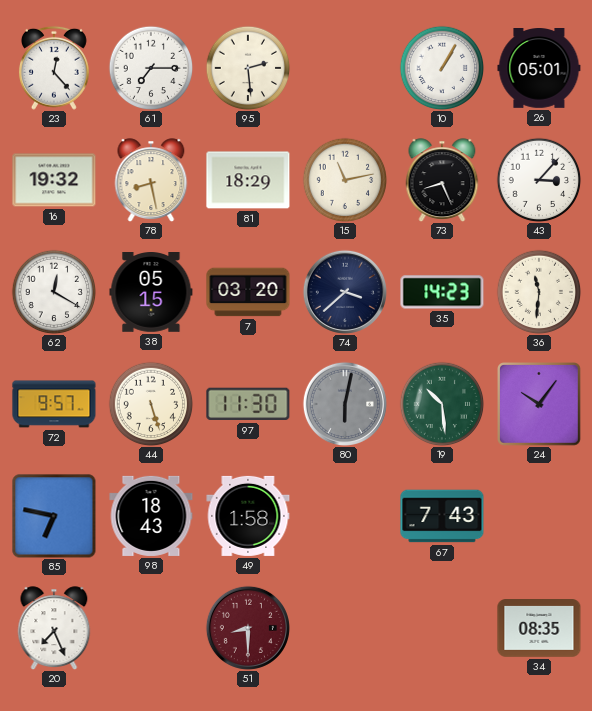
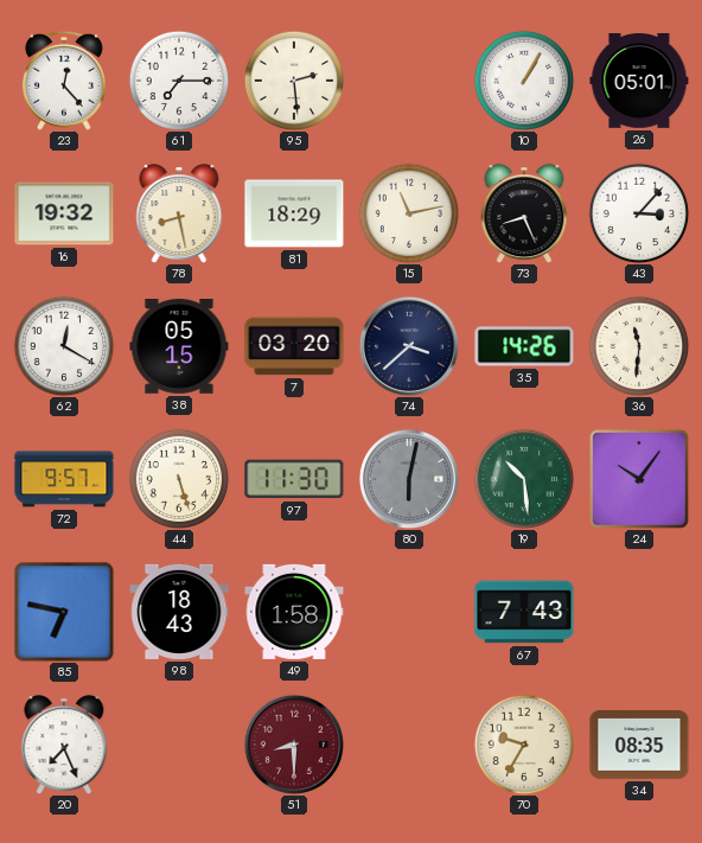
35: 14:23 -> 14:26 (524, 346)
70: none -> 9:35 (524, 745)
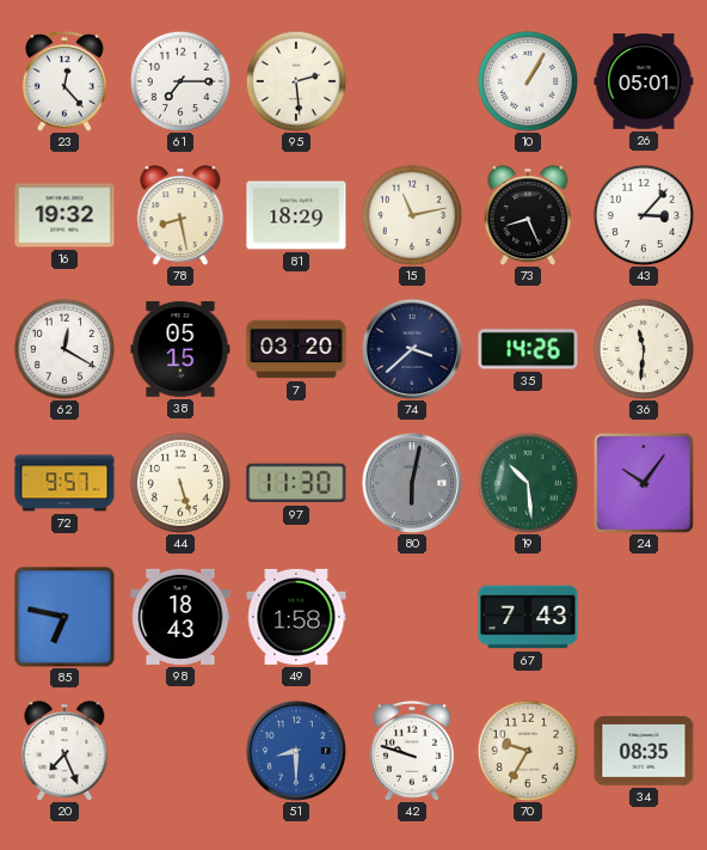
51 dial: burgundy -> blue (296, 751)
42: none -> 9:48 (412, 751)
